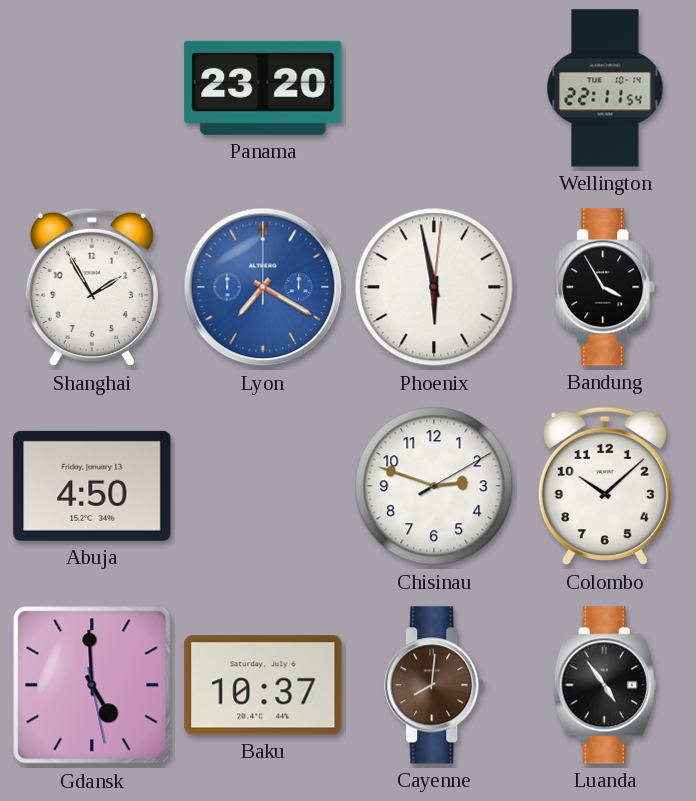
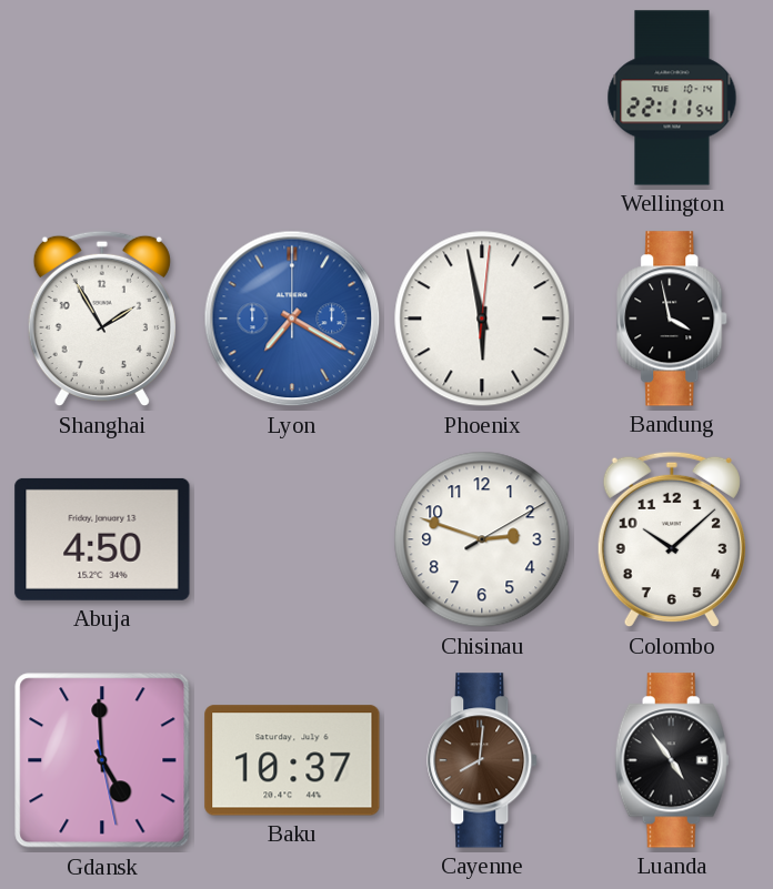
Panama: 23:20 -> none (263, 88)
Bandung: 3:55 -> 3:58 (673, 319)
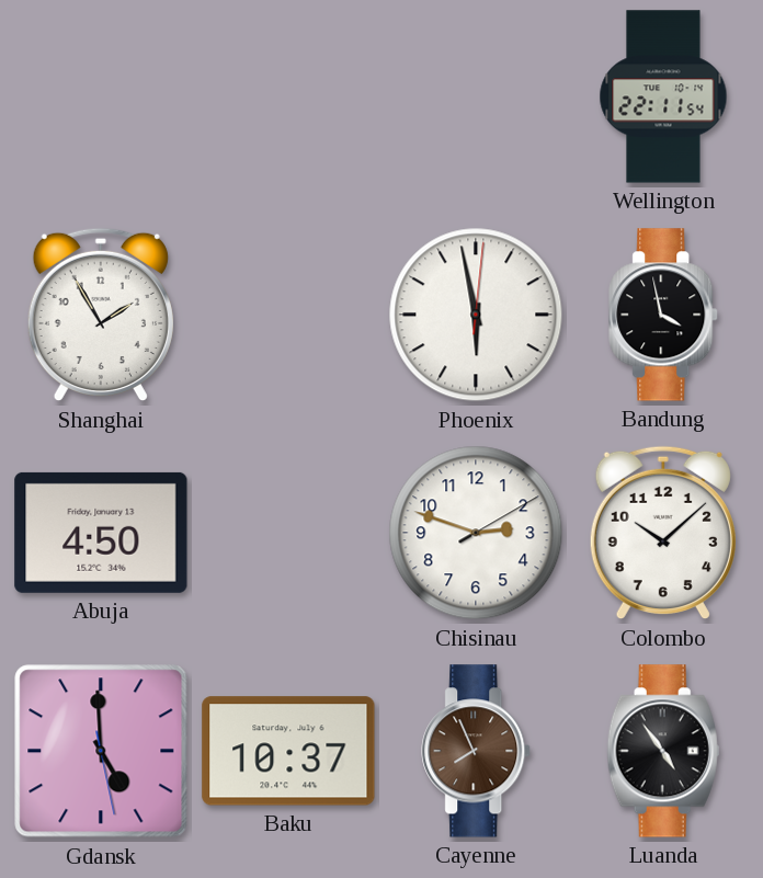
Lyon: 7:20 -> none (292, 319)
Cayenne: 8:01 -> 7:56 (477, 751)
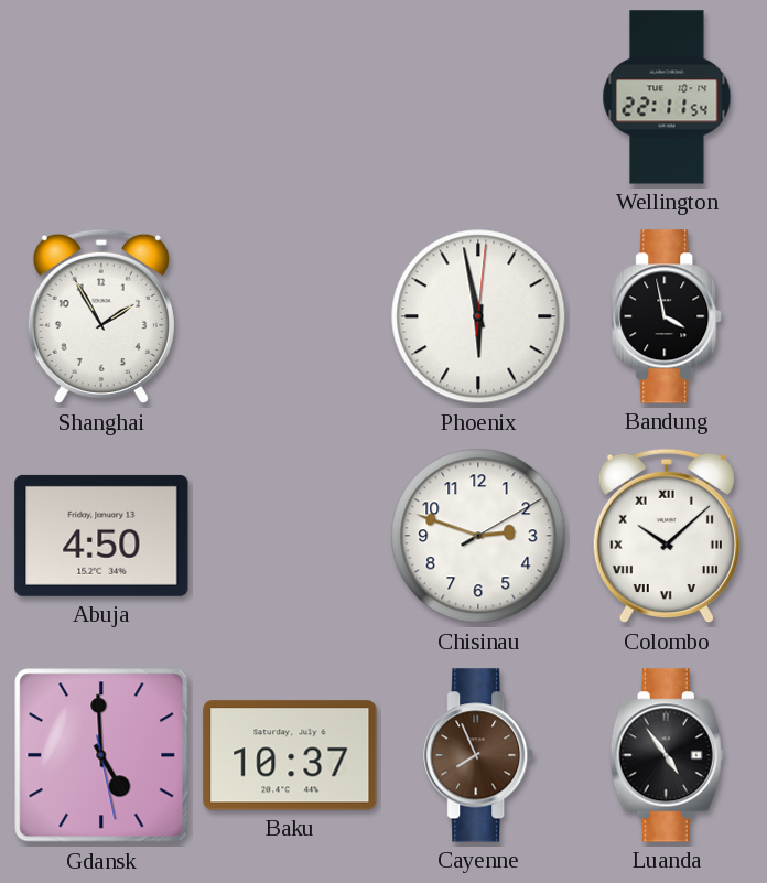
Colombo numerals: Arabic -> Roman (667, 536)
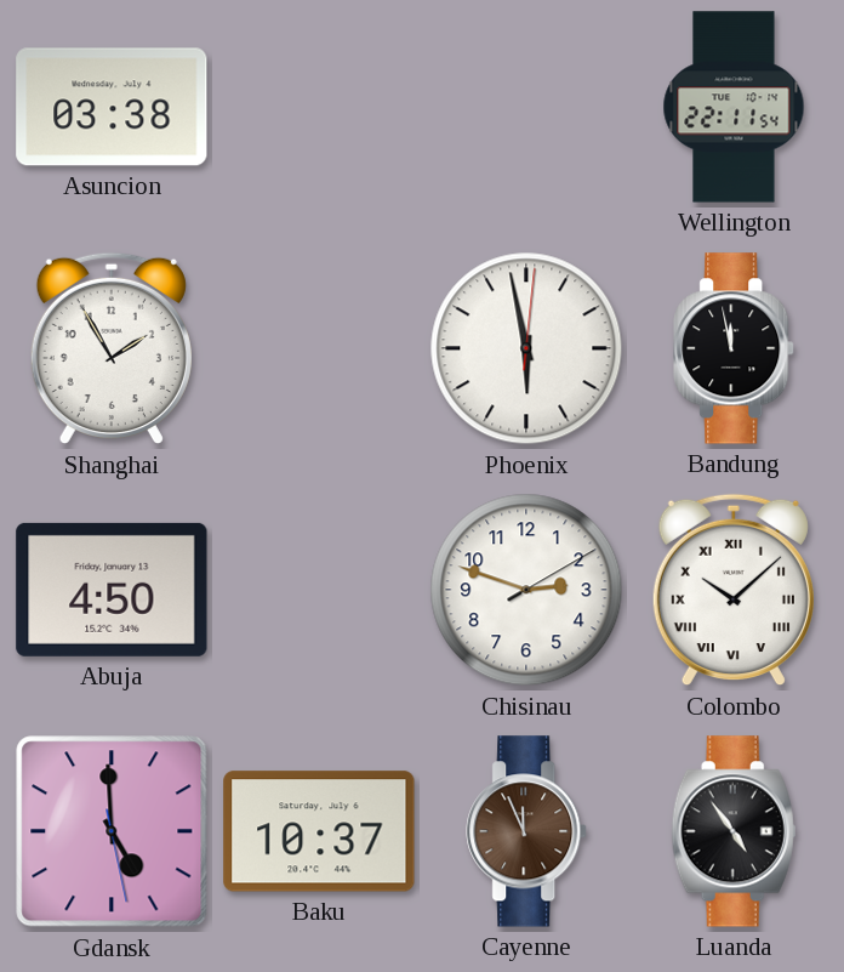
Asuncion: none -> 03:38 (112, 107)
Bandung: 3:58 -> 11:58 (735, 348)
Cayenne: 7:56 -> 11:56 (527, 831)
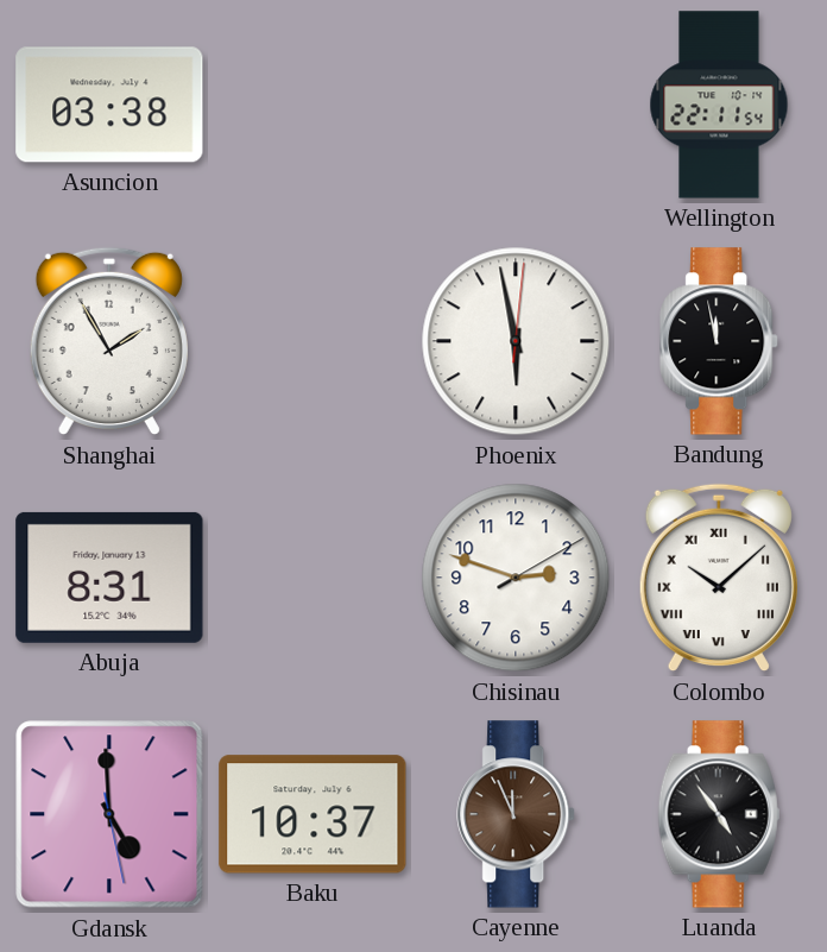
Abuja: 4:50 -> 8:31 (109, 578)
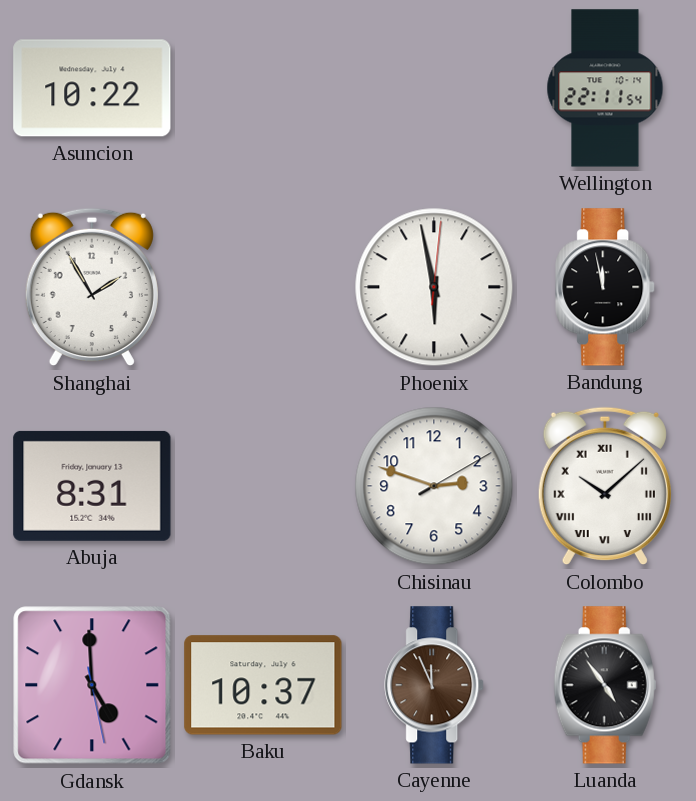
Asuncion: 03:38 -> 10:22 (92, 88)
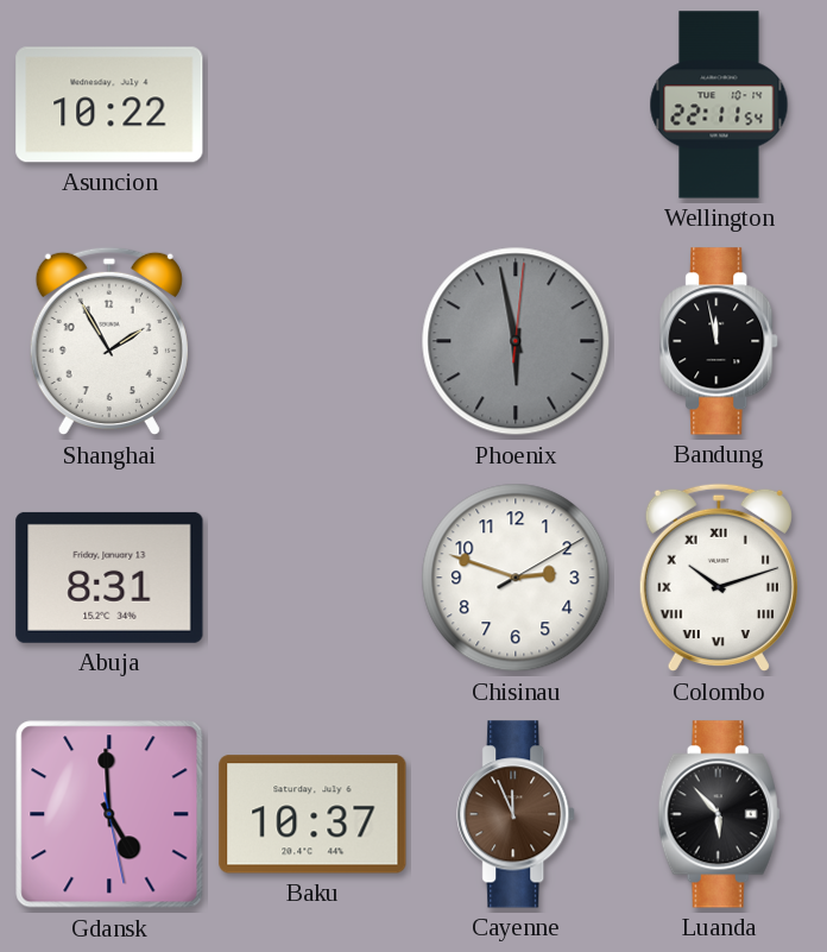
Phoenix dial: white -> grey (516, 341)
Colombo: 10:08 -> 10:12 (719, 578)
Luanda: 4:54 -> 5:53 (719, 814)
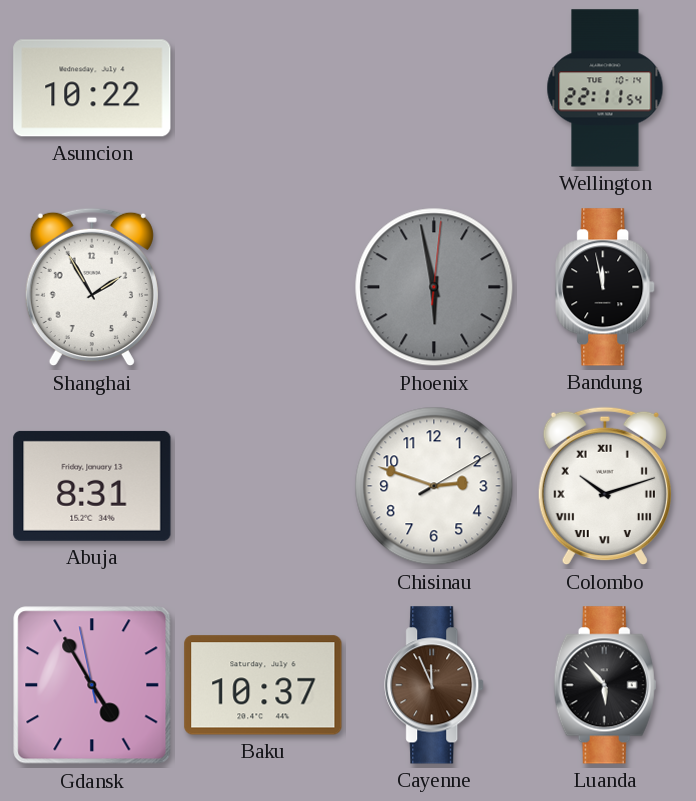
Gdansk: 4:59 -> 4:54 (92, 685)
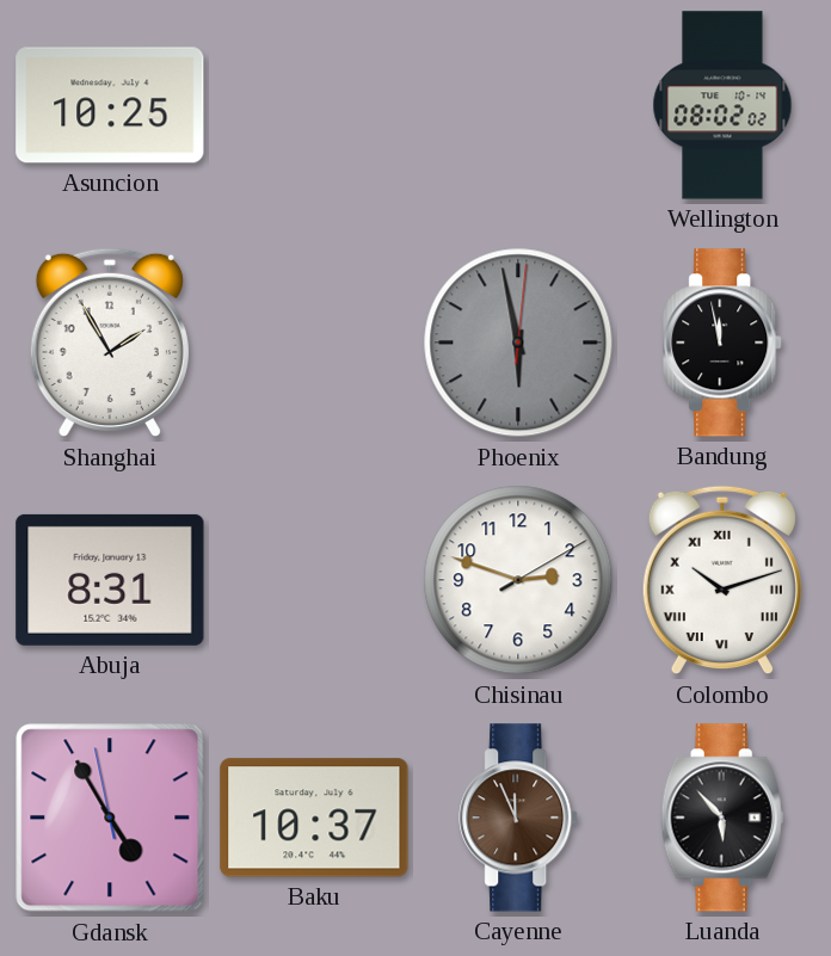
Asuncion: 10:22 -> 10:25 (110, 105)
Wellington: 22:11 -> 08:02 (722, 105)
